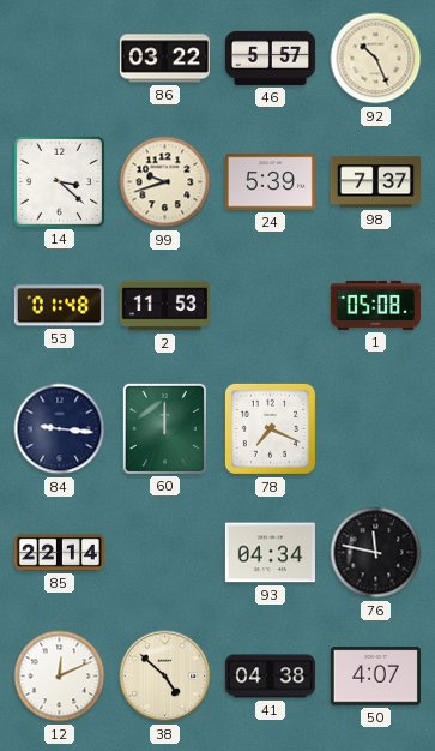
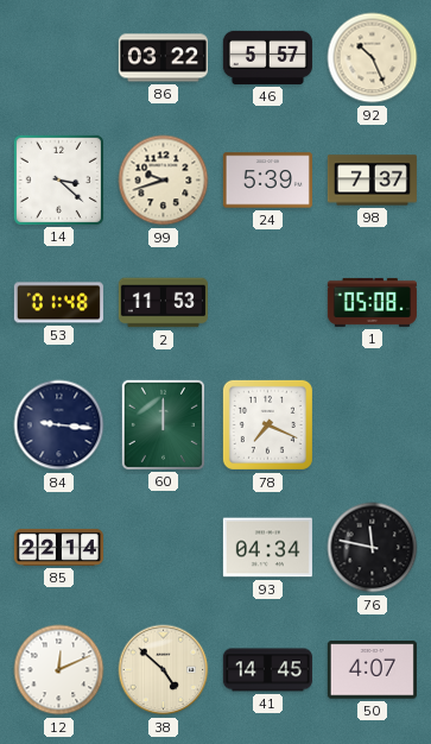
41: 04:38 -> 14:45 (267, 670)
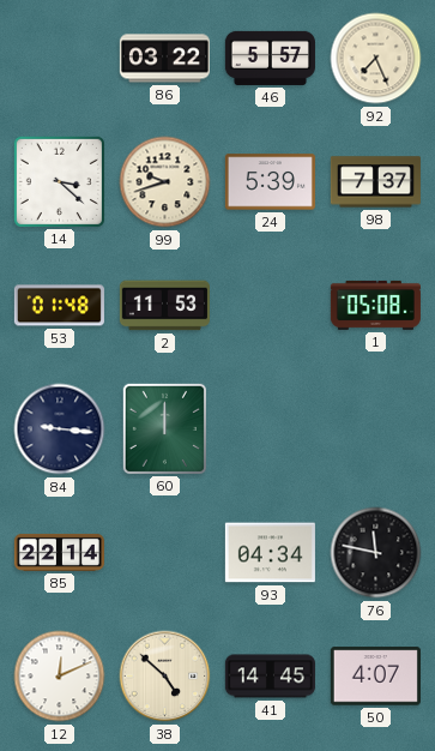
92: 10:26 -> 7:26 (376, 59)
78: 7:19 -> none (267, 424)
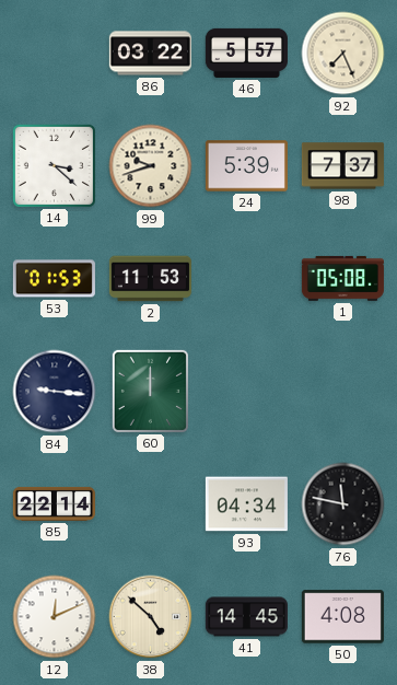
53: 01:48 -> 01:53 (54, 279)
50: 4:07 -> 4:08 (342, 617)
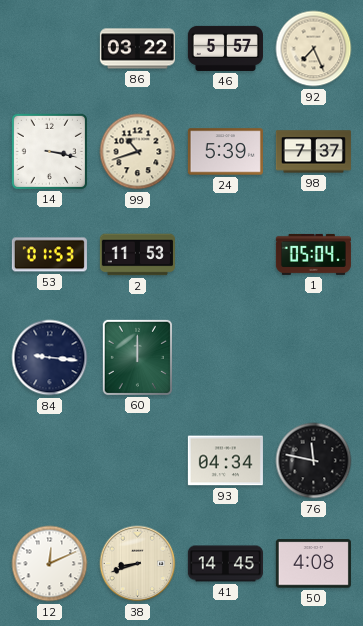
14: 3:22 -> 3:17 (49, 151)
99: 9:42 -> 10:42 (138, 152)
1: 05:08 -> 05:04 (313, 254)
85: 22:14 -> none (54, 503)
38: 4:52 -> 8:42 (138, 564)
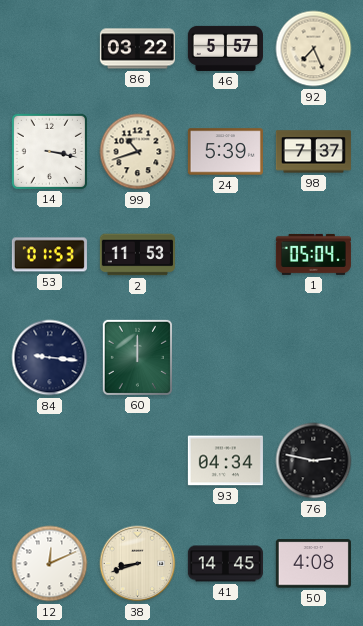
76: 11:47 -> 2:47 (314, 461)
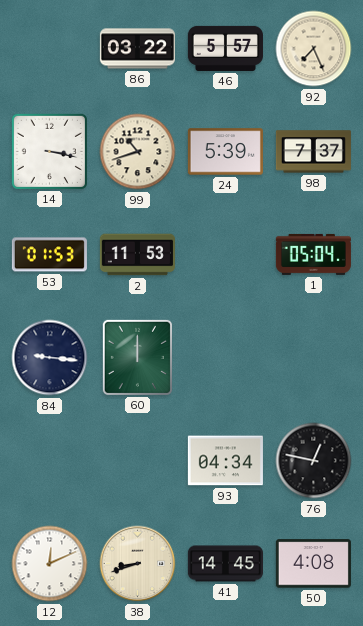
76: 2:47 -> 12:47 (314, 461)
